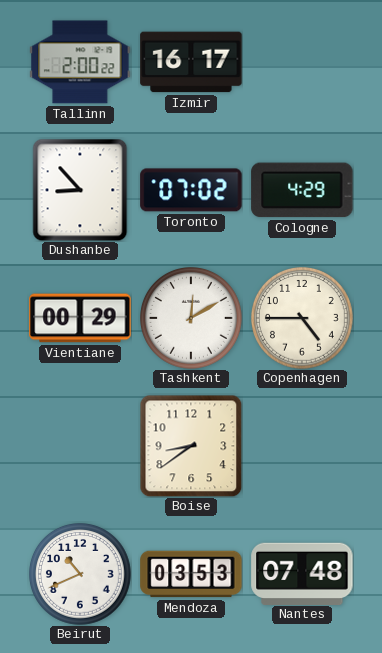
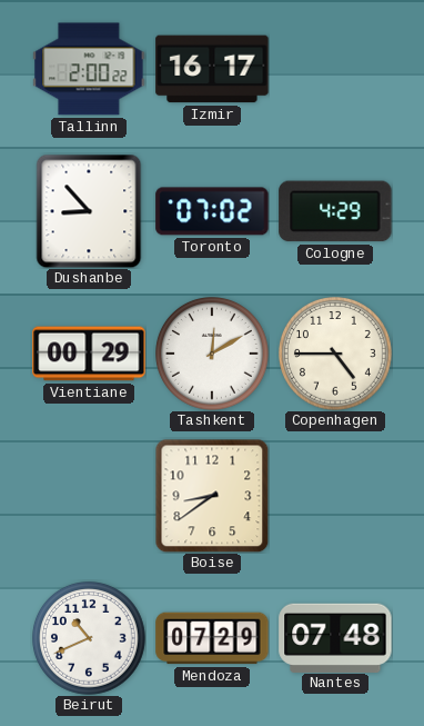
Mendoza: 03:53 -> 07:29 (212, 638)
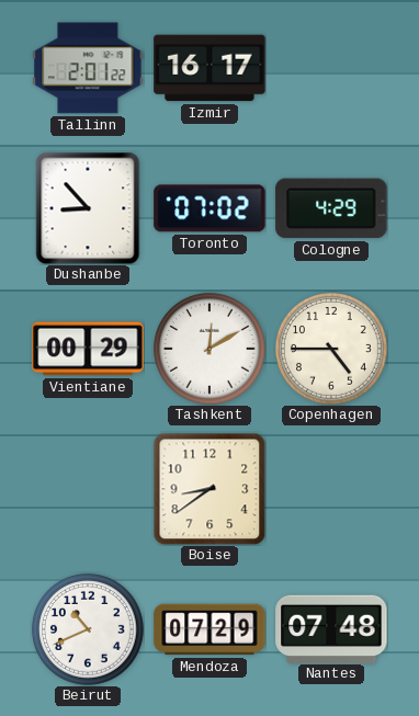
Tallinn: 2:00 -> 2:01 (88, 68)
